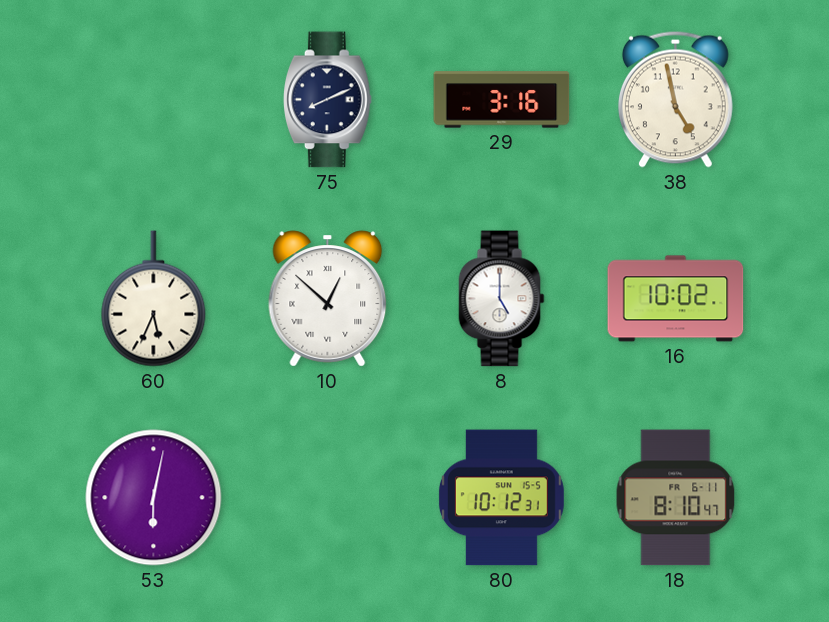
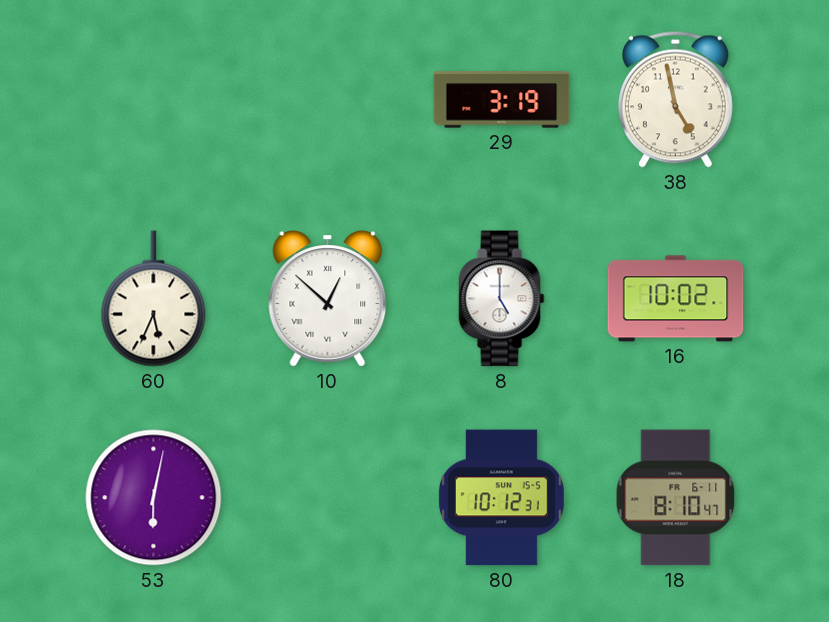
75: 8:11 -> none (328, 100)
29: 3:16 -> 3:19 (502, 100)
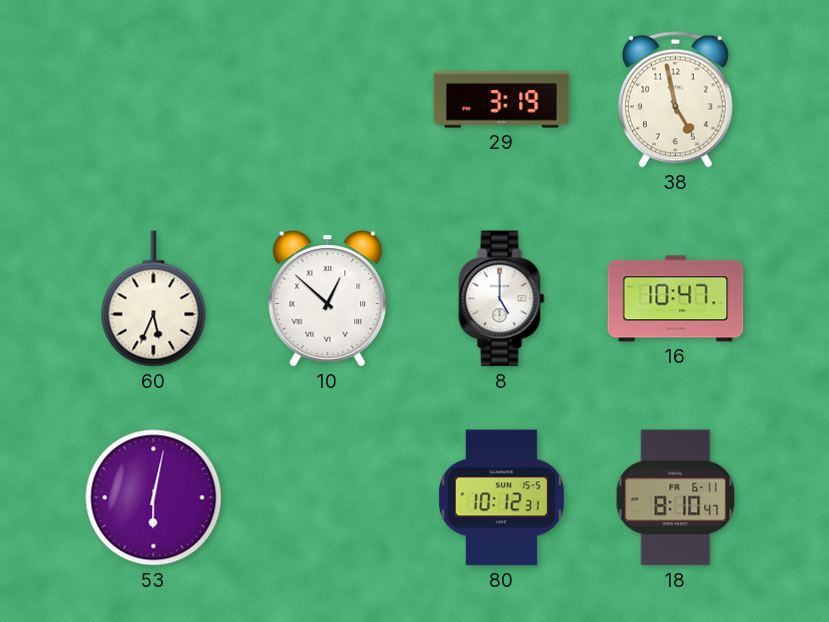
16: 10:02 -> 10:47 (676, 299)
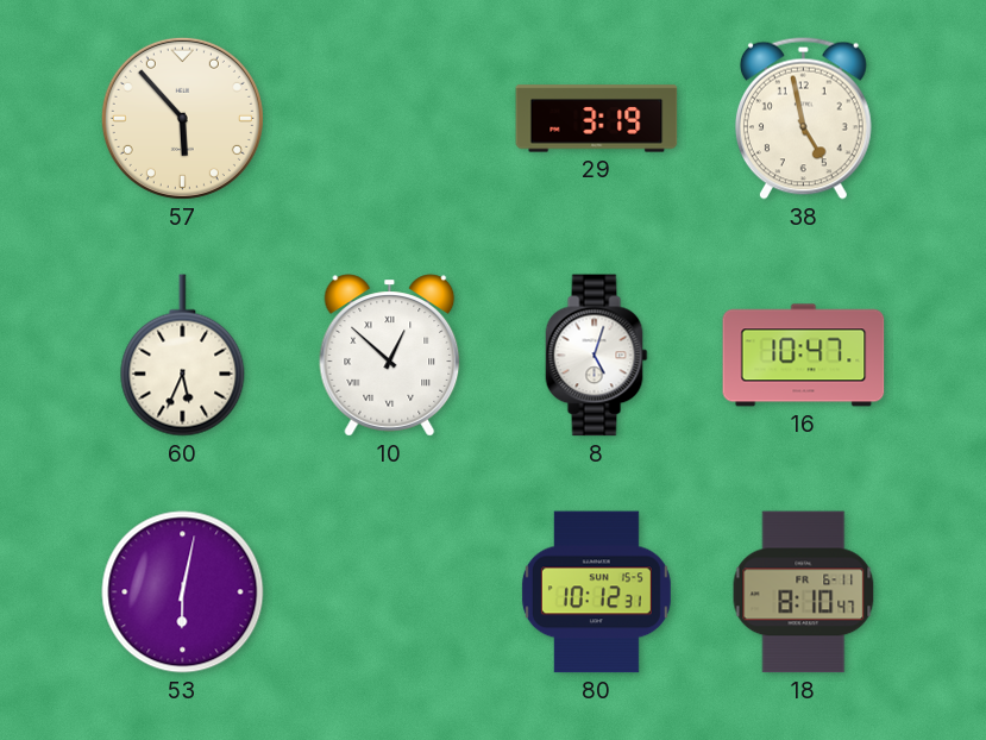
57: none -> 5:53 (182, 118)
8: 5:00 -> 5:03 (597, 356)
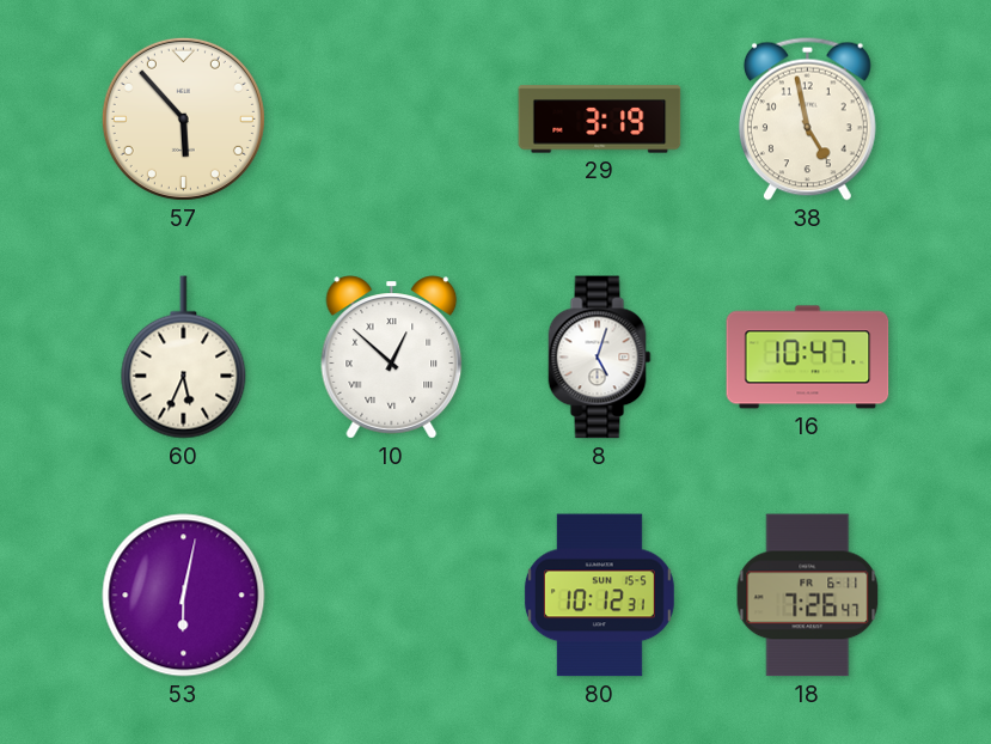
18: 8:10 -> 7:26 (808, 596)
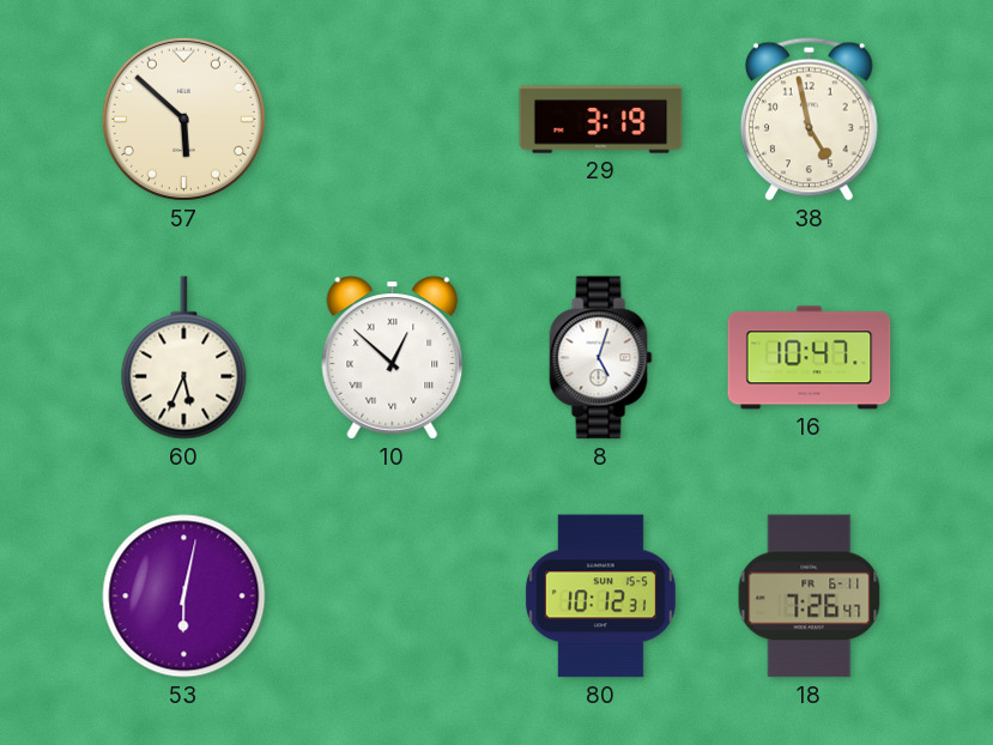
57: 5:53 -> 5:52 (183, 119)
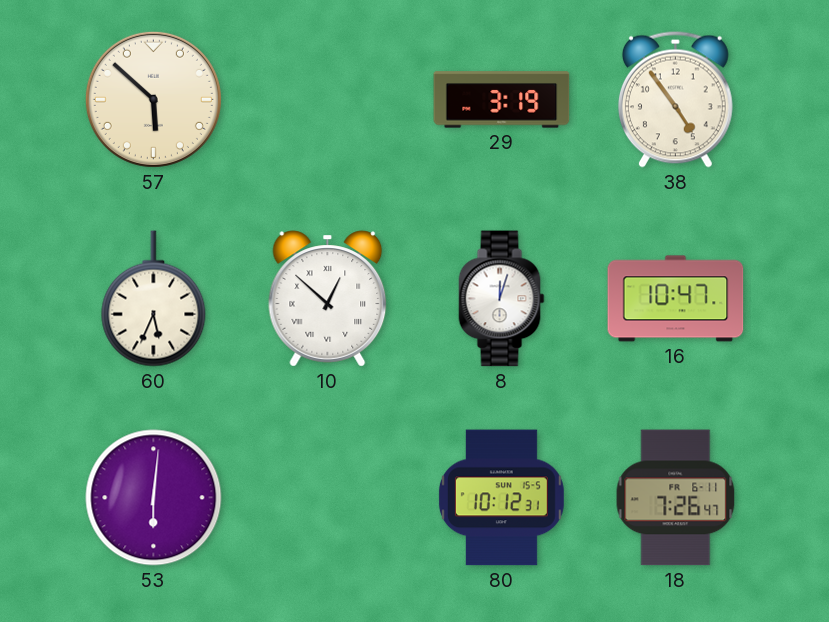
38: 4:58 -> 4:54 (675, 99)
8: 5:03 -> 12:03 (502, 299)
53: 6:02 -> 6:01 (154, 498)
